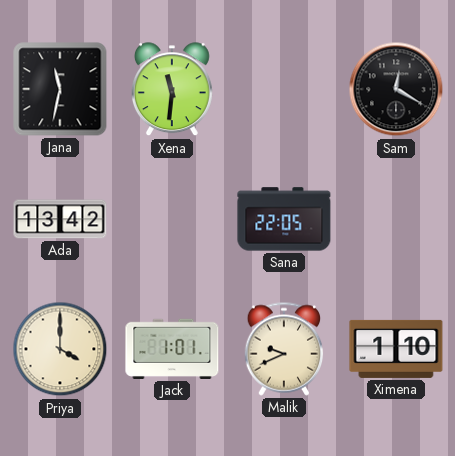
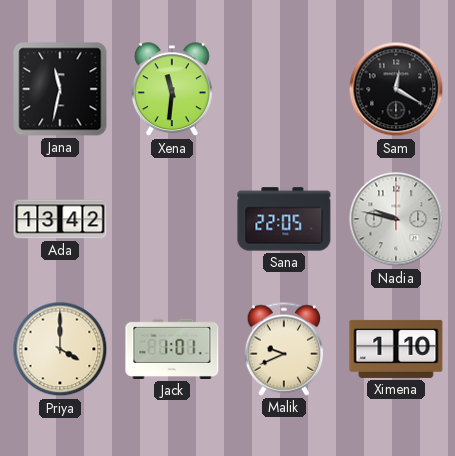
Nadia: none -> 9:47 (396, 219)
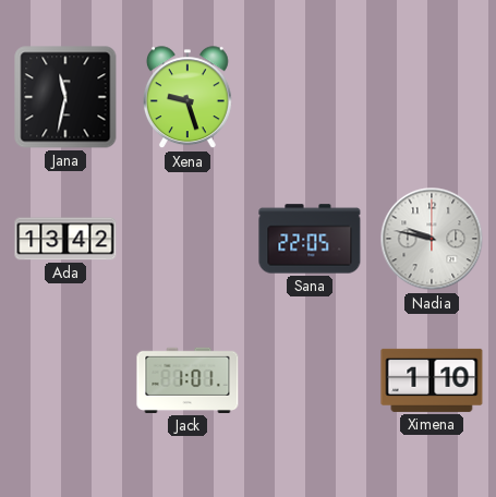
Xena: 11:31 -> 9:27 (187, 98)
Sam: 12:20 -> none (396, 89)
Priya: 4:00 -> none (60, 349)
Malik: 9:41 -> none (284, 349)
